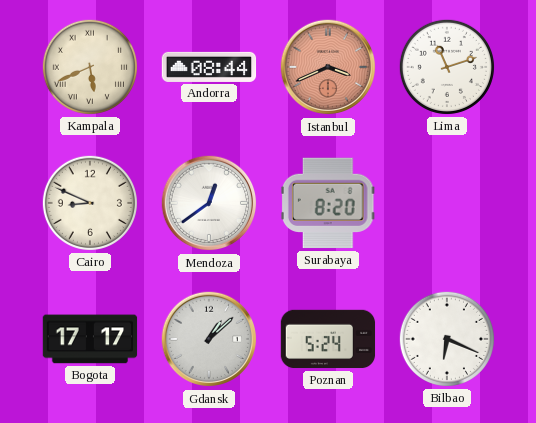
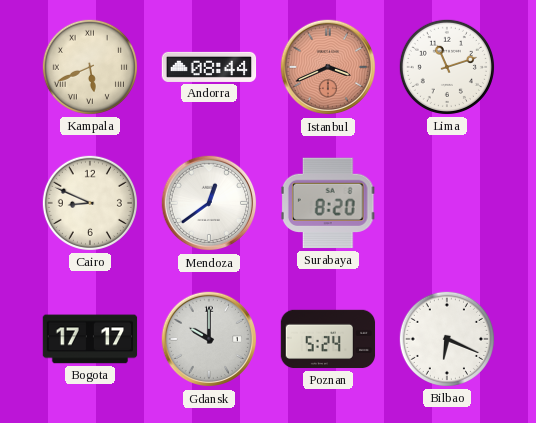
Gdansk: 1:08 -> 10:00 (209, 339)
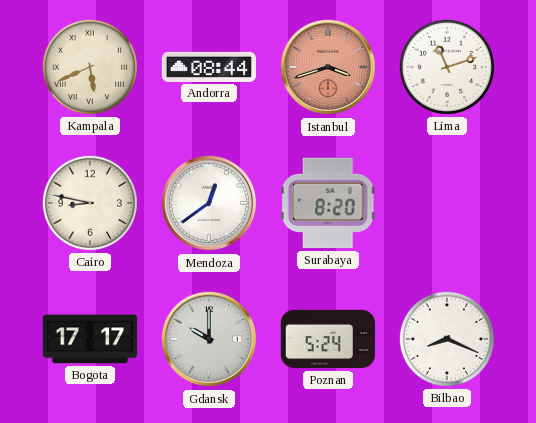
Istanbul: 3:41 -> 3:42 (328, 67)
Cairo: 8:49 -> 8:47 (90, 203)
Bilbao: 6:19 -> 8:19 (447, 339)
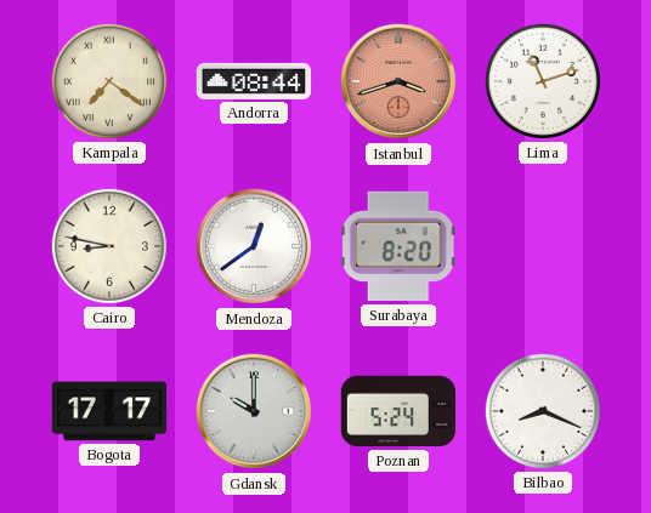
Kampala: 5:41 -> 7:21 (109, 81)
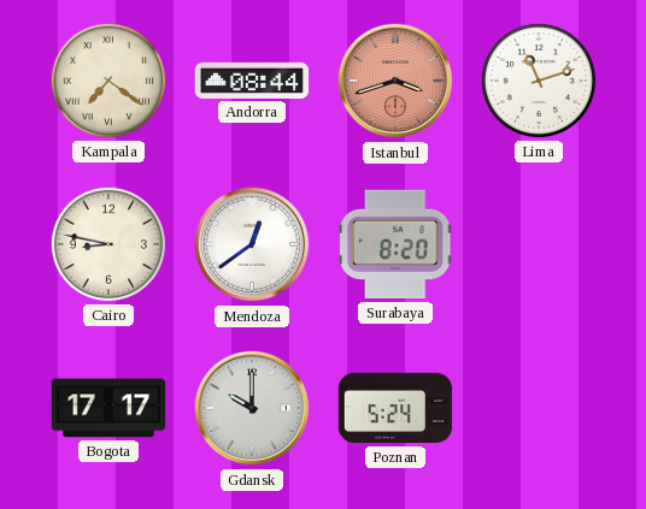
Bilbao: 8:19 -> none (543, 411)
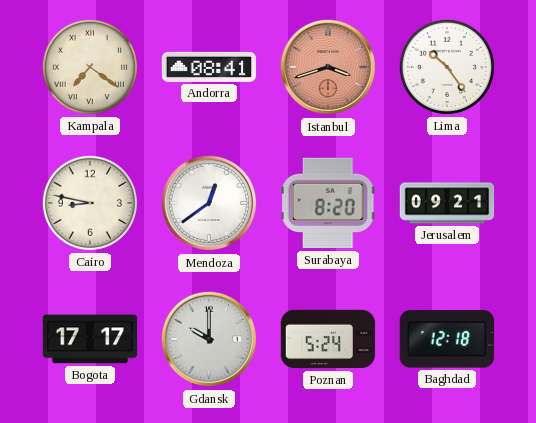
Andorra: 08:44 -> 08:41 (209, 67)
Lima: 11:12 -> 10:24 (447, 67)
Jerusalem: none -> 09:21 (447, 203)
Baghdad: none -> 12:18 (446, 339)
